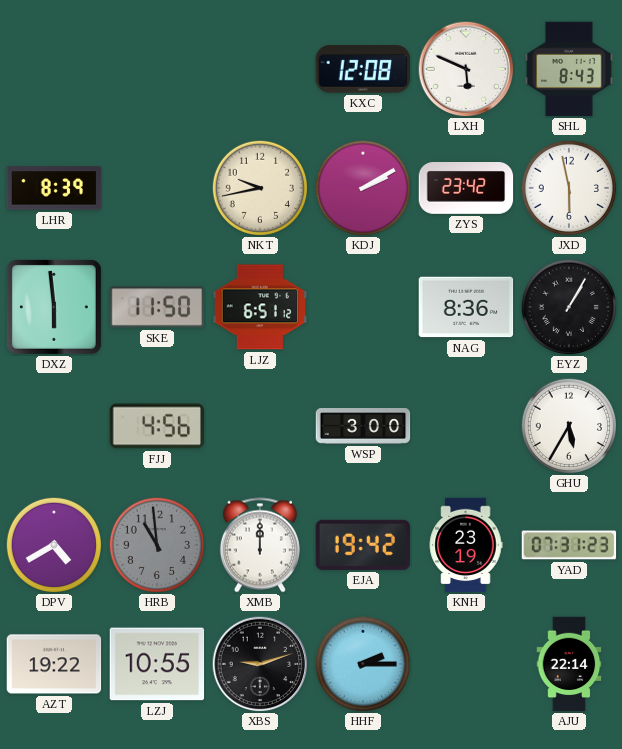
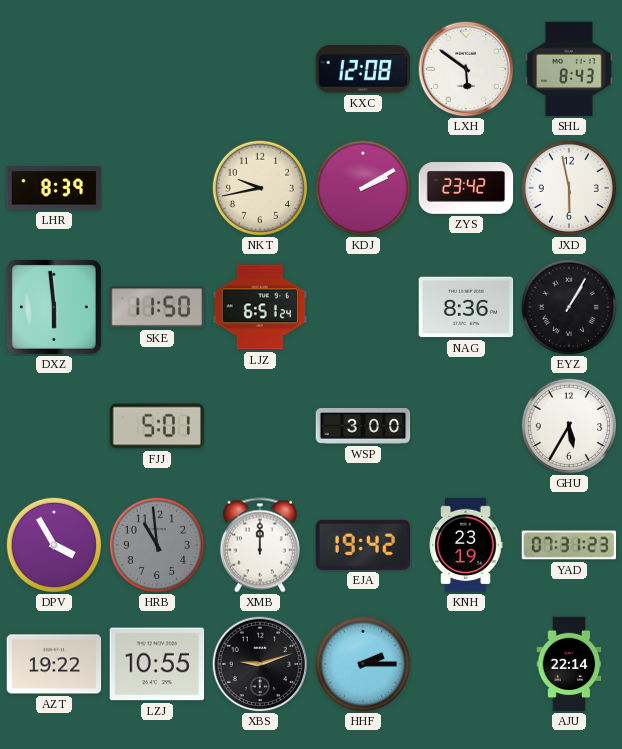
LXH: 5:49 -> 5:51 (466, 69)
LJZ: 6:51:12 -> 6:51:24 (260, 307)
FJJ: 4:56 -> 5:01 (157, 426)
DPV: 4:40 -> 3:55 (53, 544)
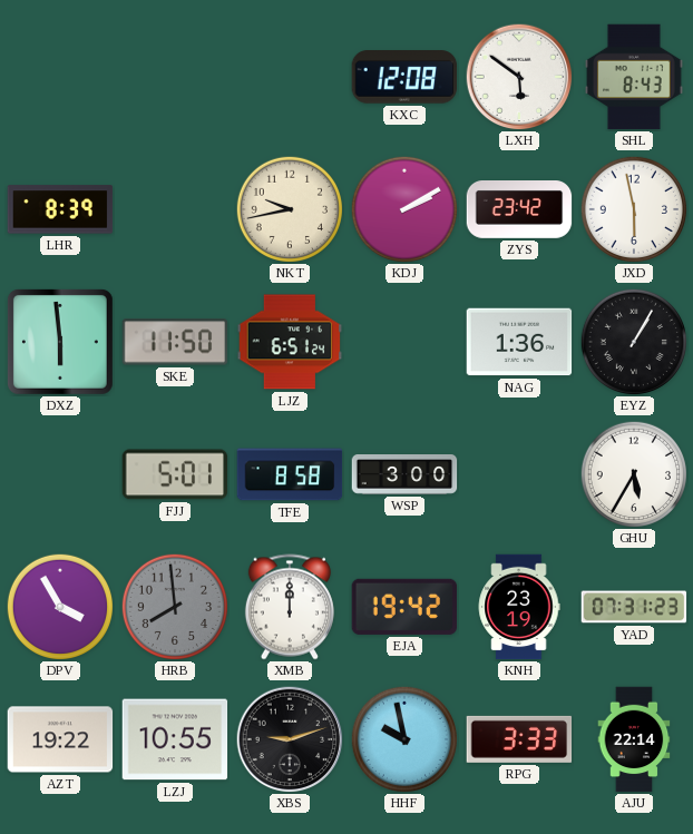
NAG: 8:36 -> 1:36 (519, 342)
TFE: none -> 8:58 (290, 474)
HRB: 10:59 -> 7:59 (174, 606)
HHF: 2:15 -> 9:58 (403, 738)
RPG: none -> 3:33 (519, 739)
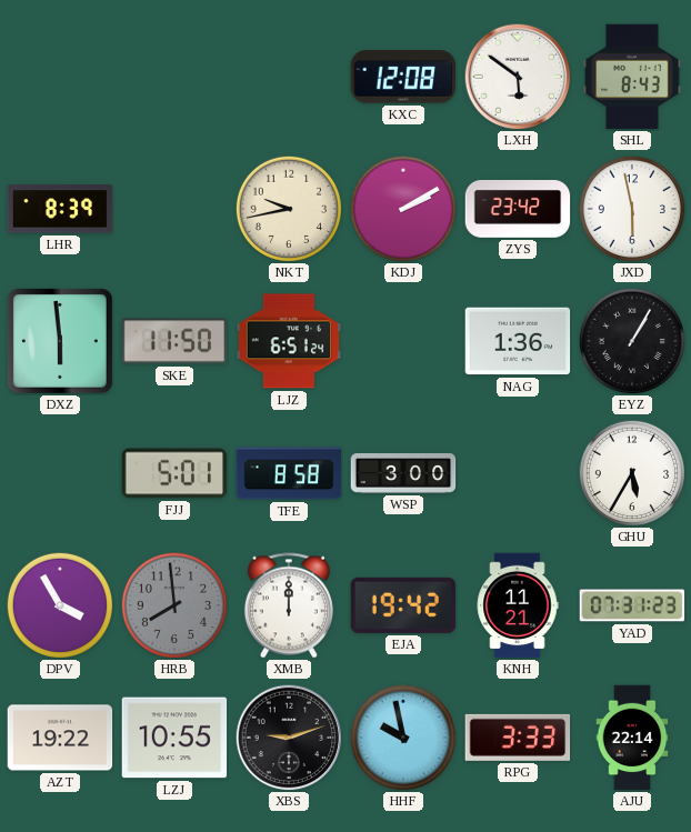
KNH: 23:19 -> 11:21 (518, 605)
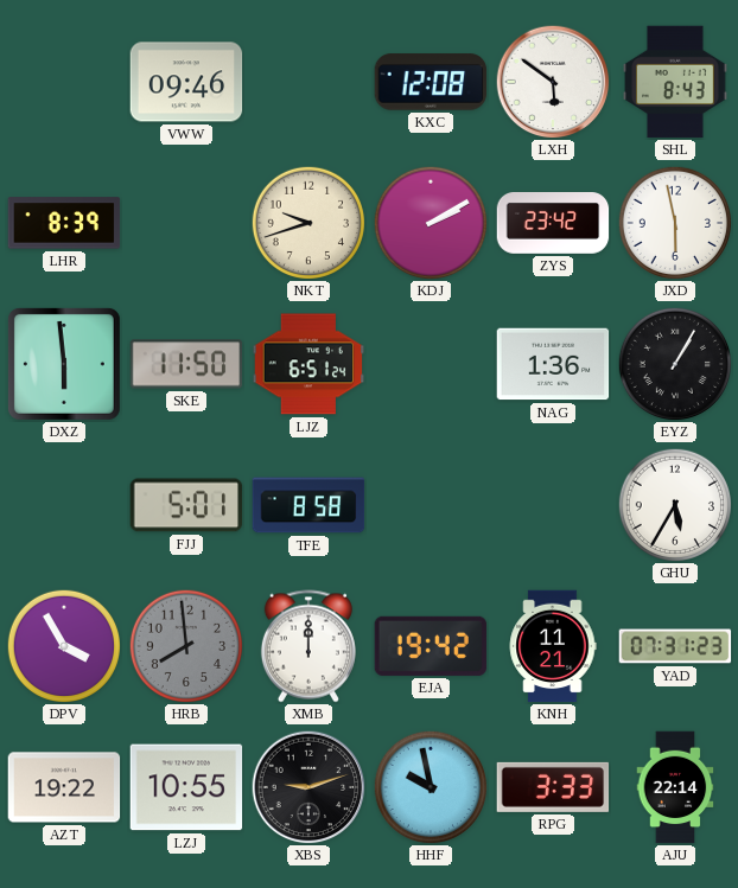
VWW: none -> 09:46 (186, 82)
NKT: 9:43 -> 9:42 (307, 222)
WSP: 3:00 -> none (403, 474)
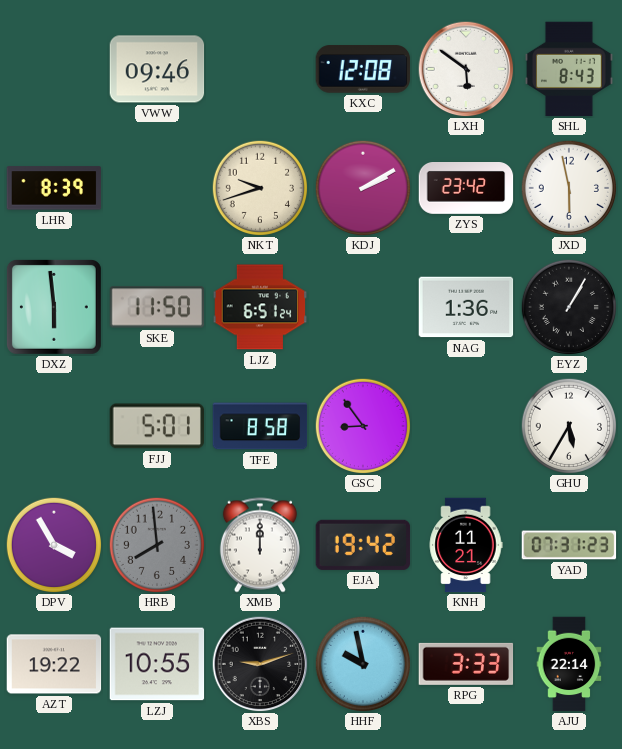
GSC: none -> 8:54 (362, 425)
